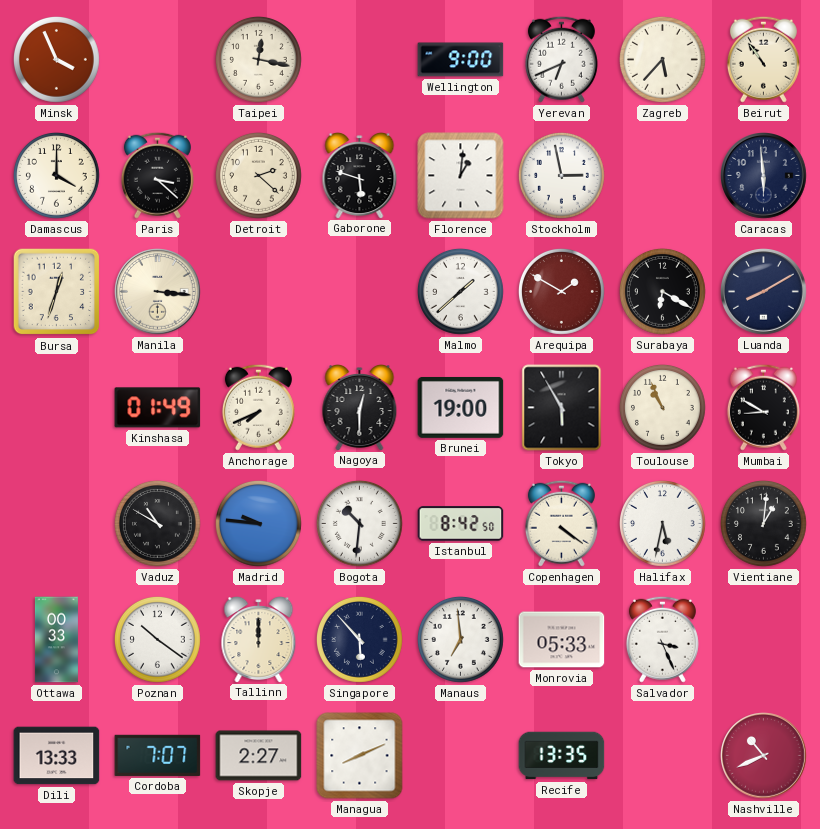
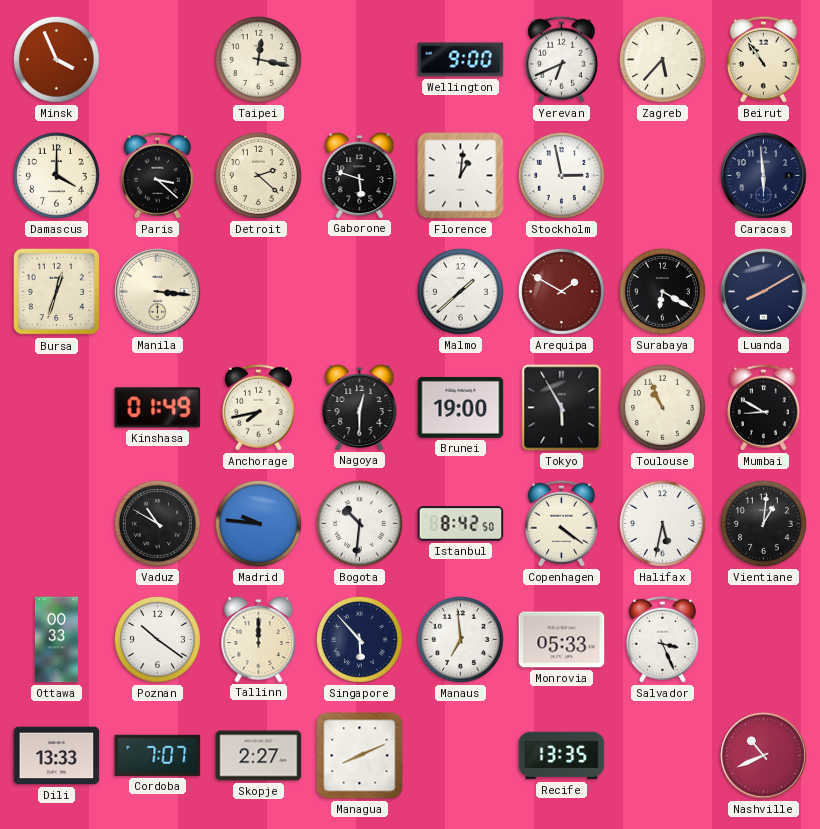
Anchorage: 7:41 -> 7:43 (258, 407)
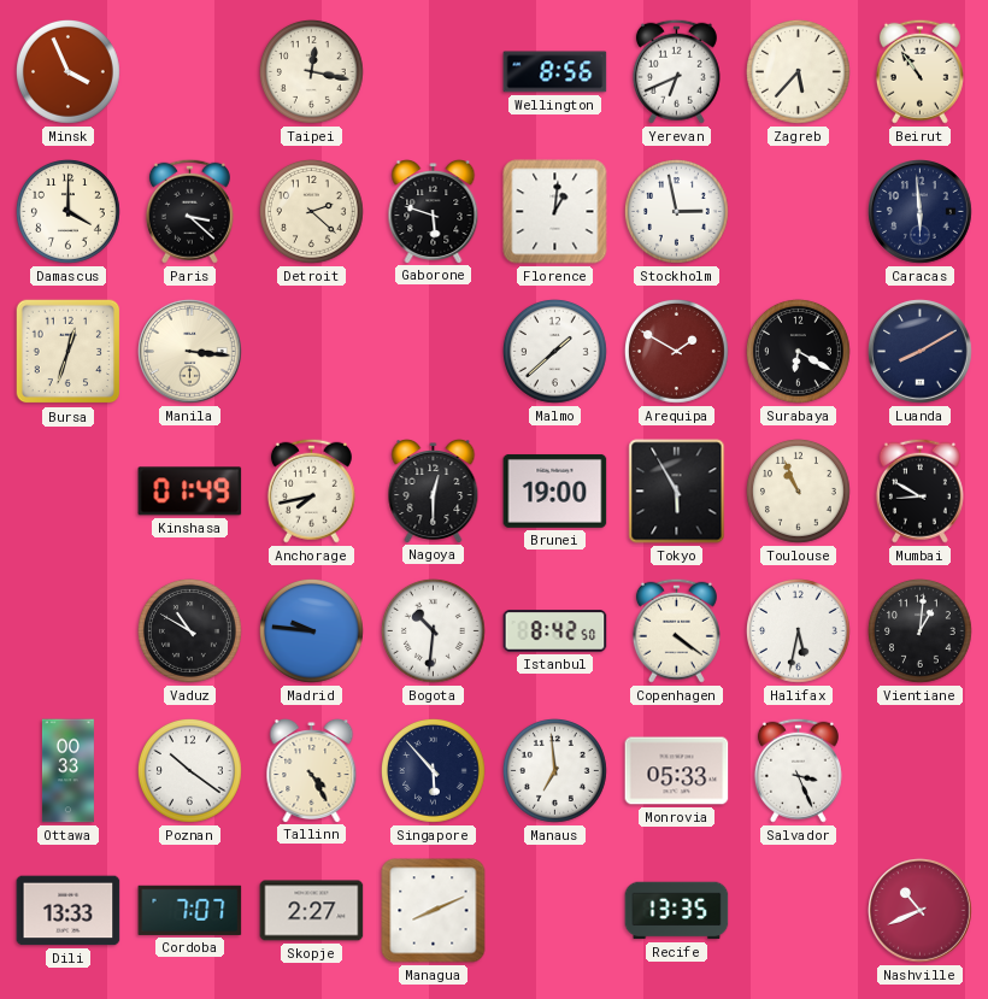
Wellington: 9:00 -> 8:56 (555, 72)
Tallinn: 12:00 -> 4:25 (312, 771)
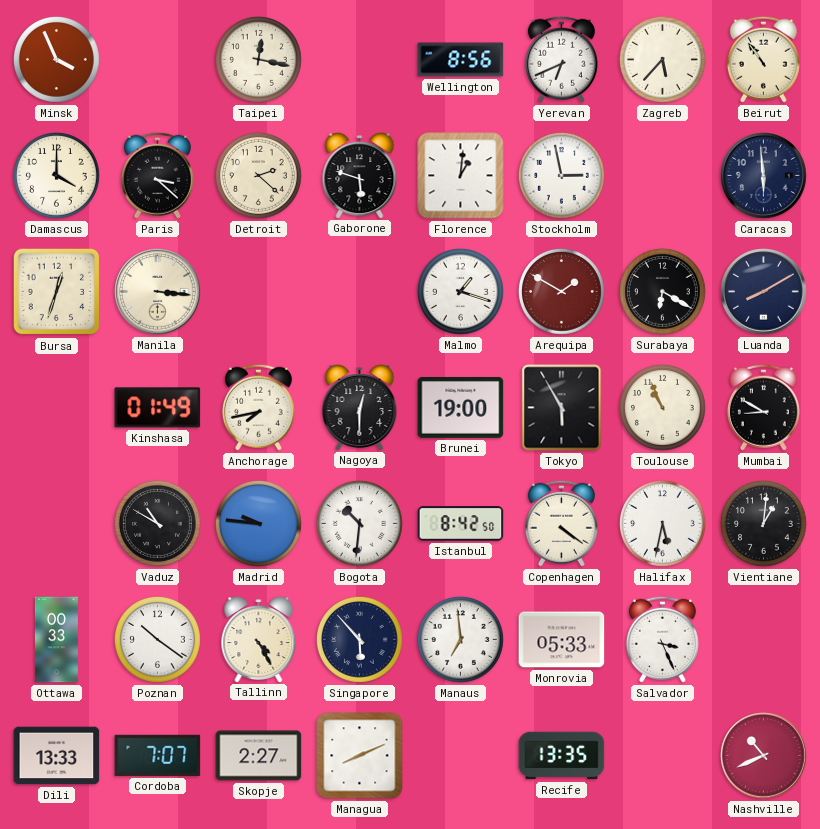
Malmo: 1:38 -> 1:18 (461, 292)
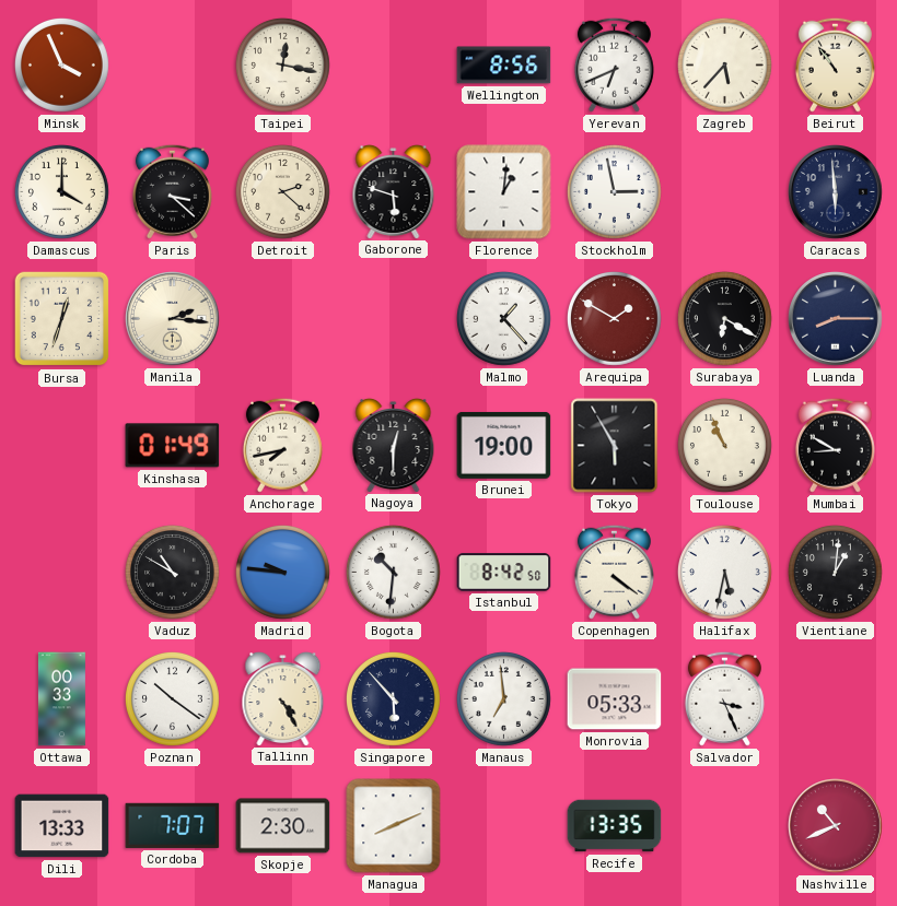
Manila: 3:16 -> 2:16 (173, 319)
Malmo: 1:18 -> 1:23 (504, 319)
Luanda: 8:10 -> 8:15 (836, 319)
Skopje: 2:27 -> 2:30 (283, 826)
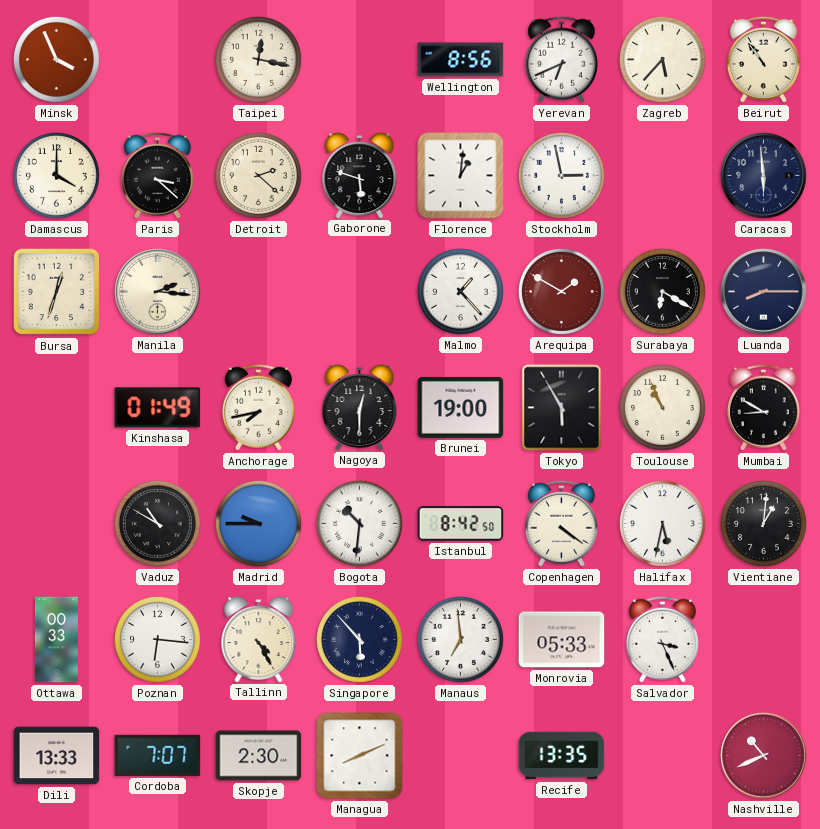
Madrid: 9:46 -> 9:45 (259, 524)
Poznan: 10:21 -> 6:16 (158, 640)
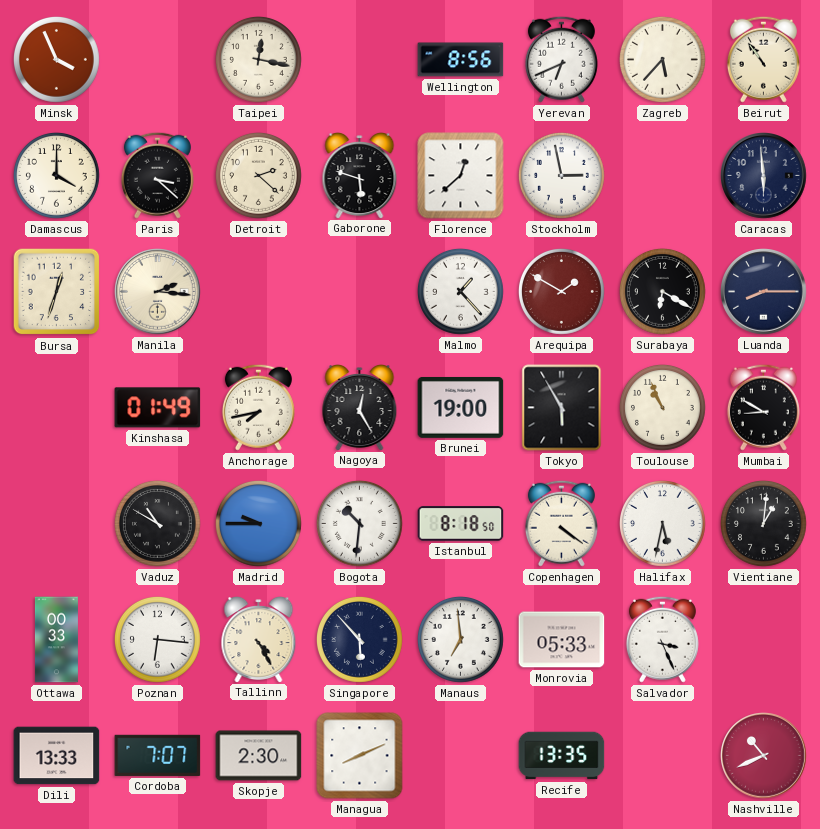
Florence: 1:01 -> 12:38 (461, 176)
Nagoya: 12:30 -> 12:25 (360, 408)
Istanbul: 8:42 -> 8:18 (461, 524)
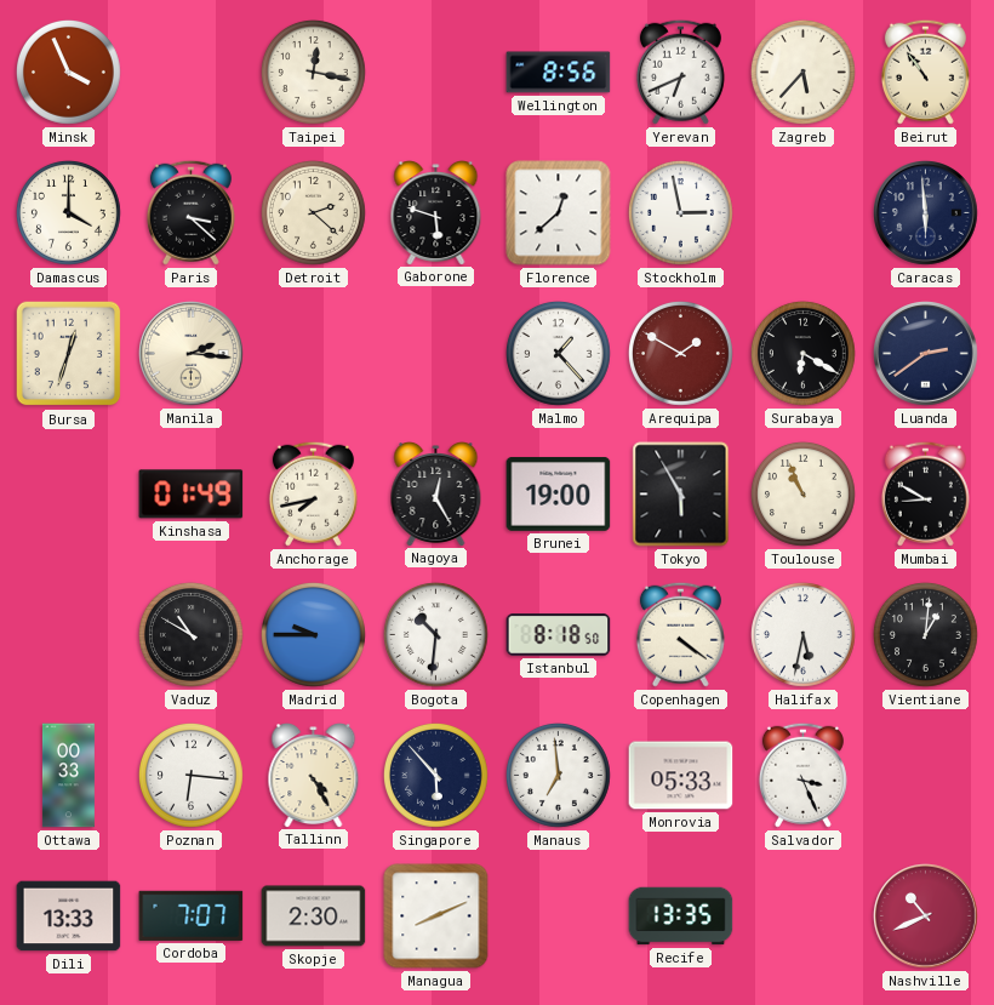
Luanda: 8:15 -> 2:39 (926, 354)
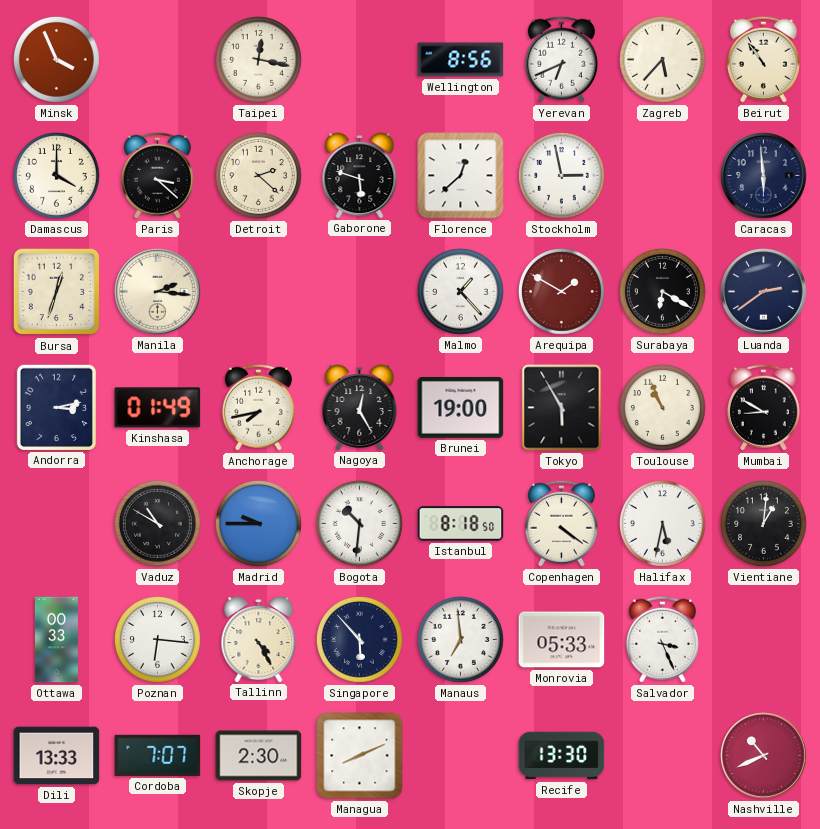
Andorra: none -> 3:13 (56, 407)
Recife: 13:35 -> 13:30 (562, 756)
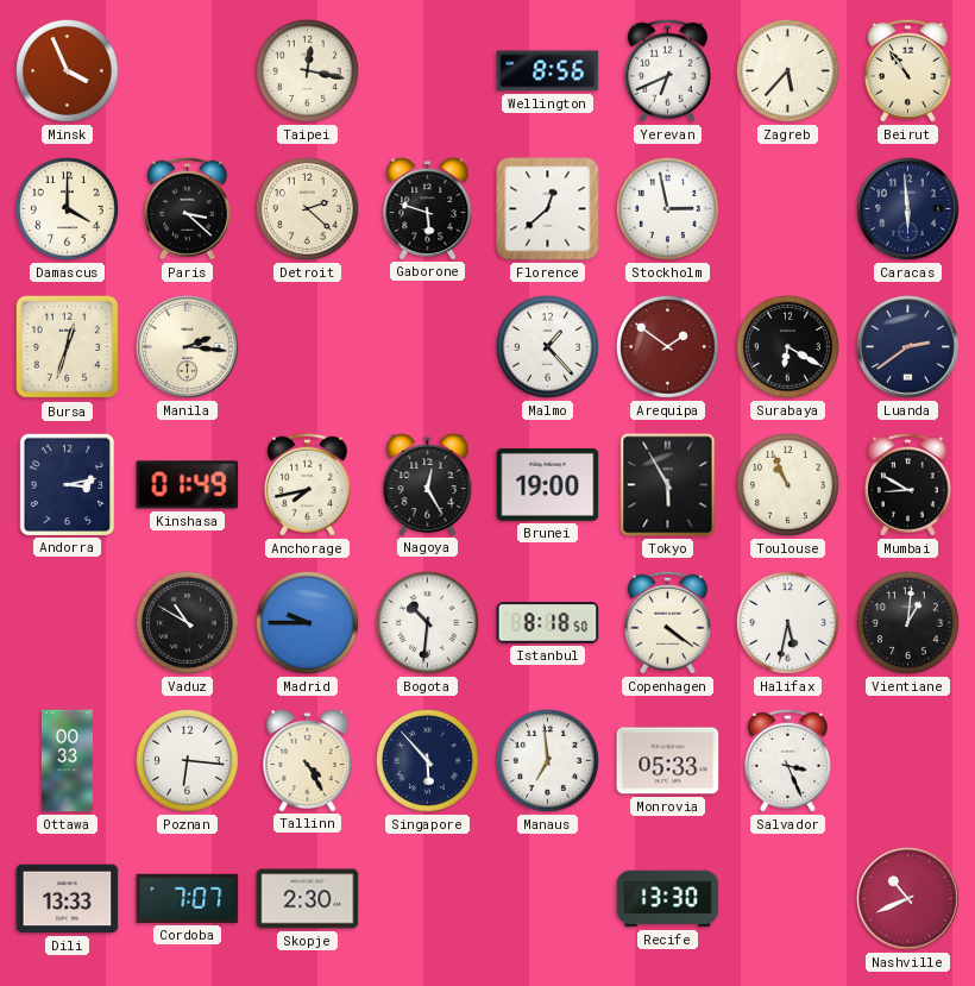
Arequipa: 1:50 -> 1:51 (668, 347)
Managua: 8:11 -> none (360, 756)
